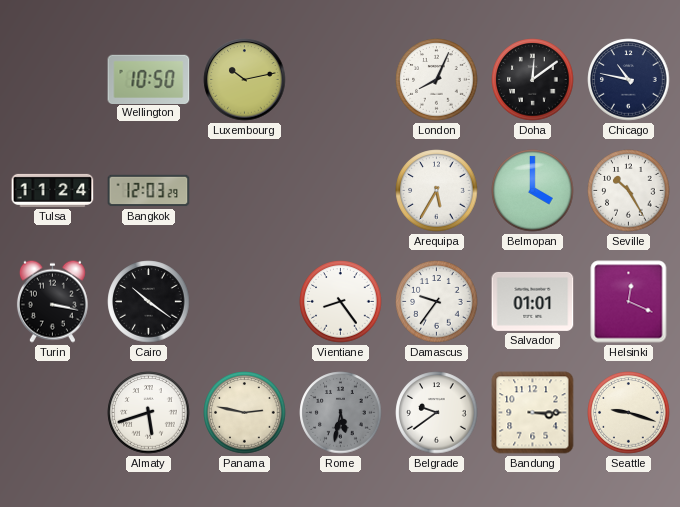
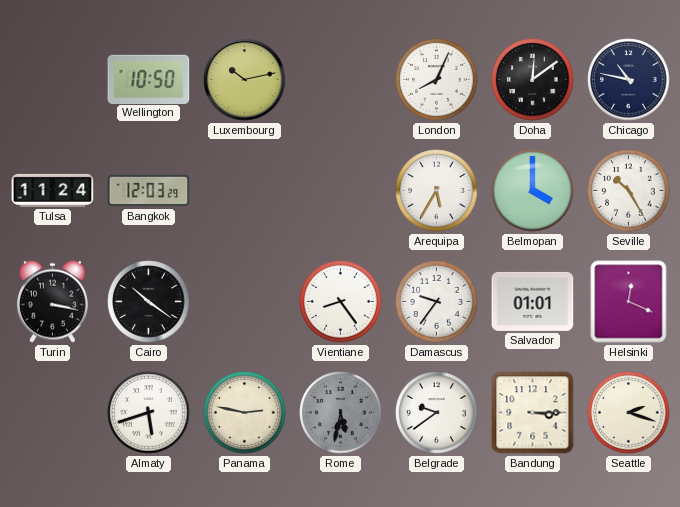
Seattle: 9:18 -> 2:18 (629, 413)
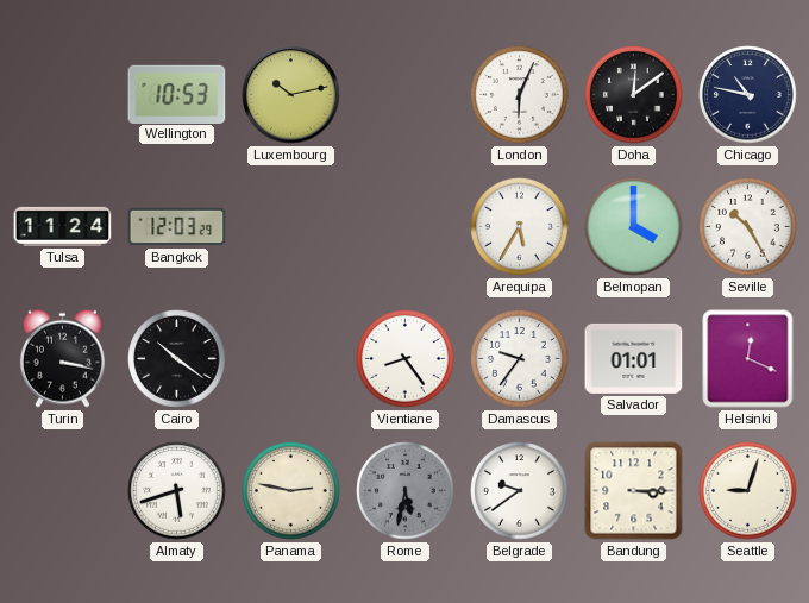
Wellington: 10:50 -> 10:53 (177, 94)
London: 8:04 -> 6:04 (520, 95)
Seattle: 2:18 -> 9:03 (748, 491)
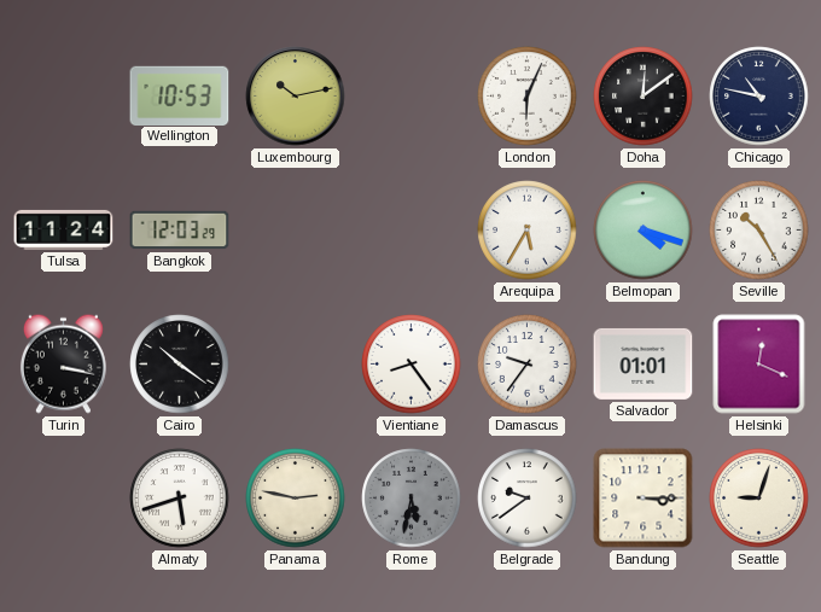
Belmopan: 4:00 -> 4:18 (644, 231)
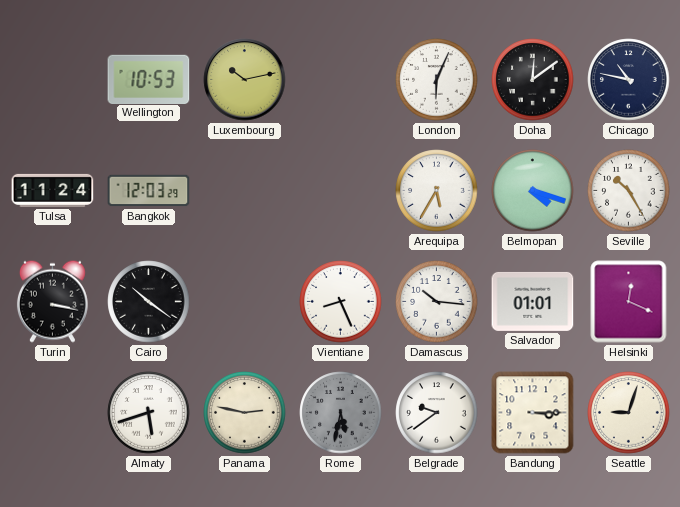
Vientiane: 8:24 -> 8:26 (341, 302)
Damascus: 9:36 -> 10:16 (437, 302)
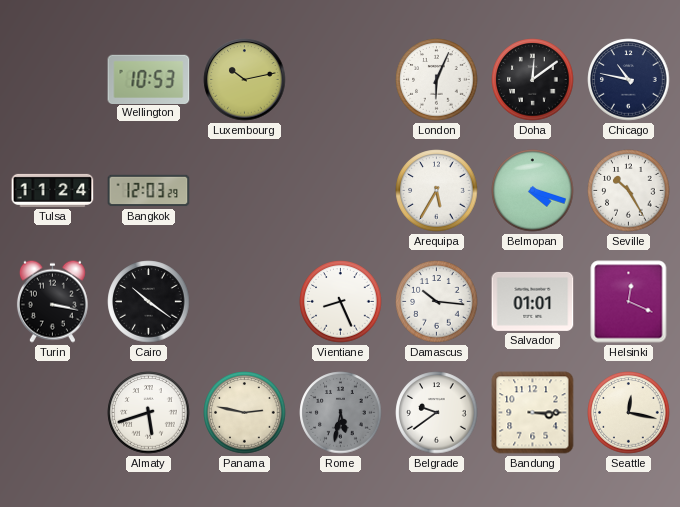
Seattle: 9:03 -> 12:17 (629, 413)
